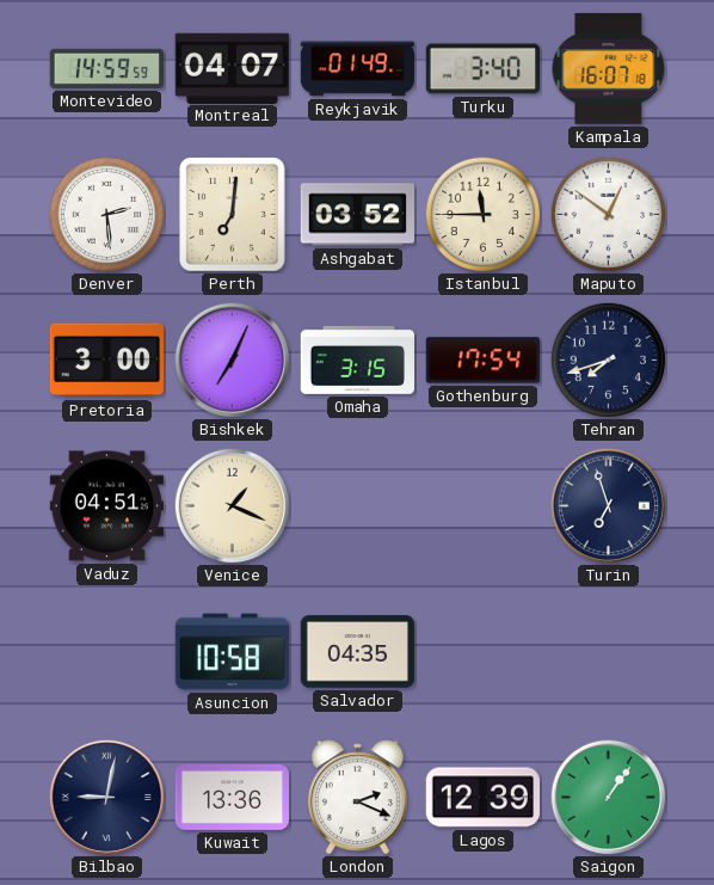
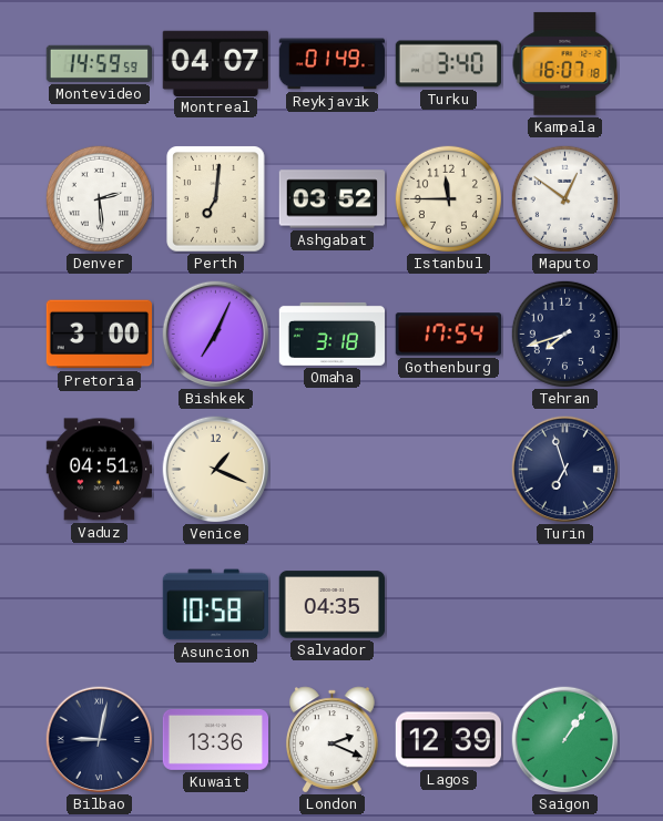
Omaha: 3:15 -> 3:18 (333, 333)
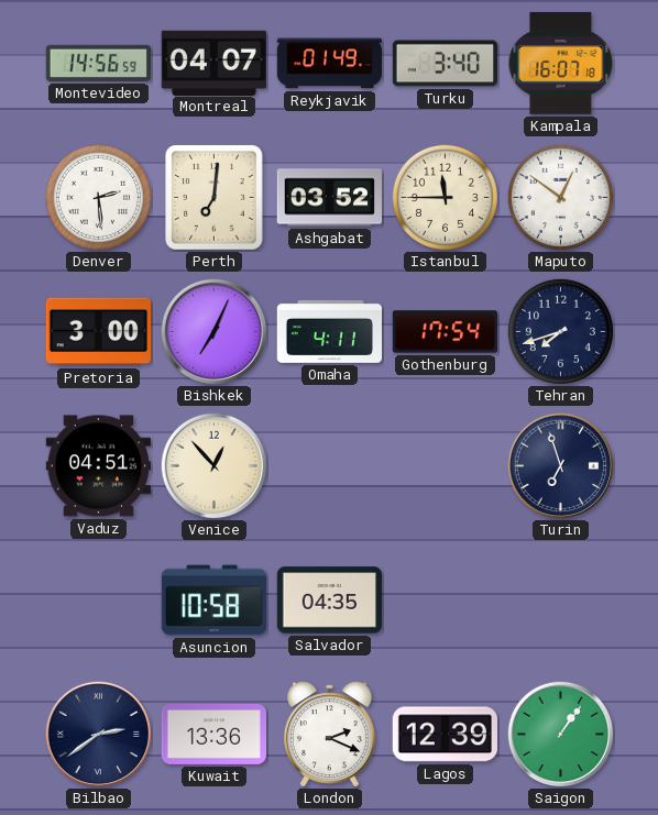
Montevideo: 14:59 -> 14:56 (98, 63)
Omaha: 3:18 -> 4:11 (330, 331)
Venice: 1:19 -> 12:53 (215, 466)
Bilbao: 9:02 -> 2:39 (99, 735)
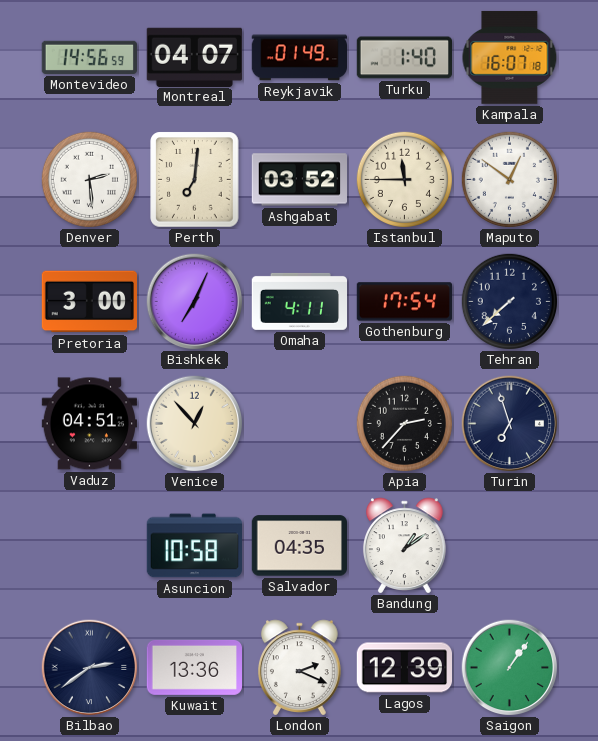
Turku: 3:40 -> 1:40 (404, 58)
Tehran: 7:42 -> 7:38 (509, 301)
Apia: none -> 2:37 (404, 423)
Bandung: none -> 1:09 (404, 546)
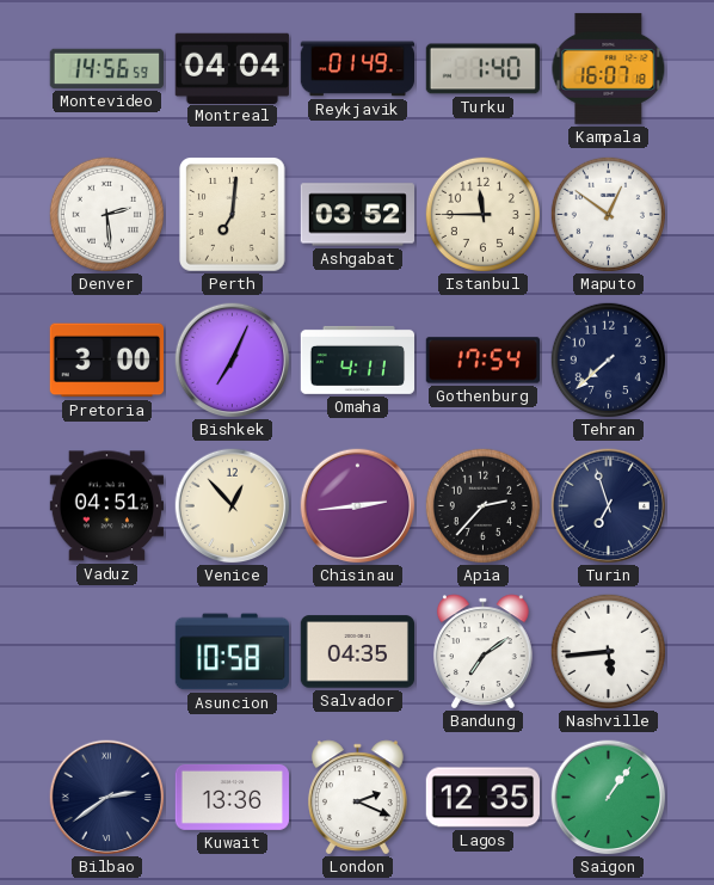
Montreal: 04:07 -> 04:04 (232, 68)
Chisinau: none -> 2:44 (358, 506)
Bandung: 1:09 -> 7:09 (482, 652)
Nashville: none -> 5:44 (608, 651)
Lagos: 12:39 -> 12:35 (482, 798)
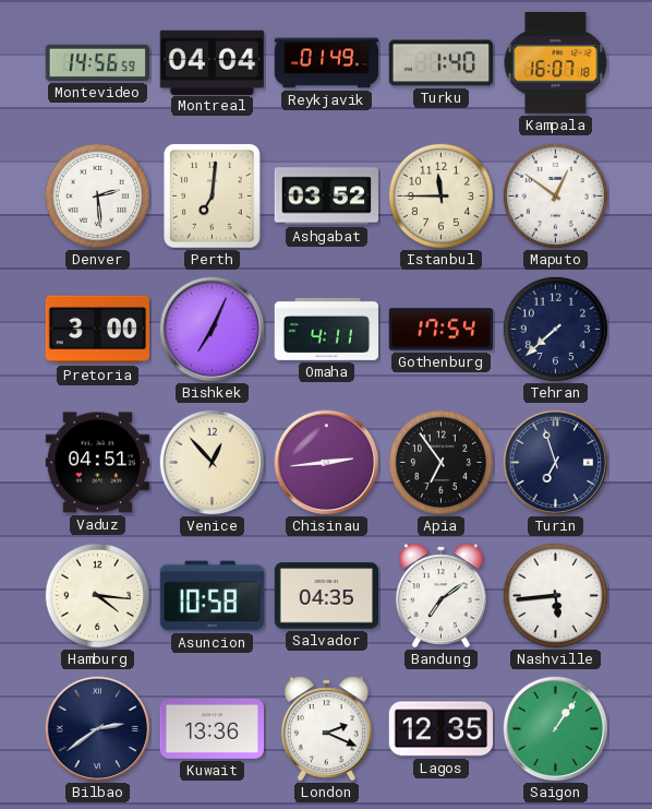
Apia: 2:37 -> 6:54 (440, 462)
Hamburg: none -> 4:16 (97, 595)
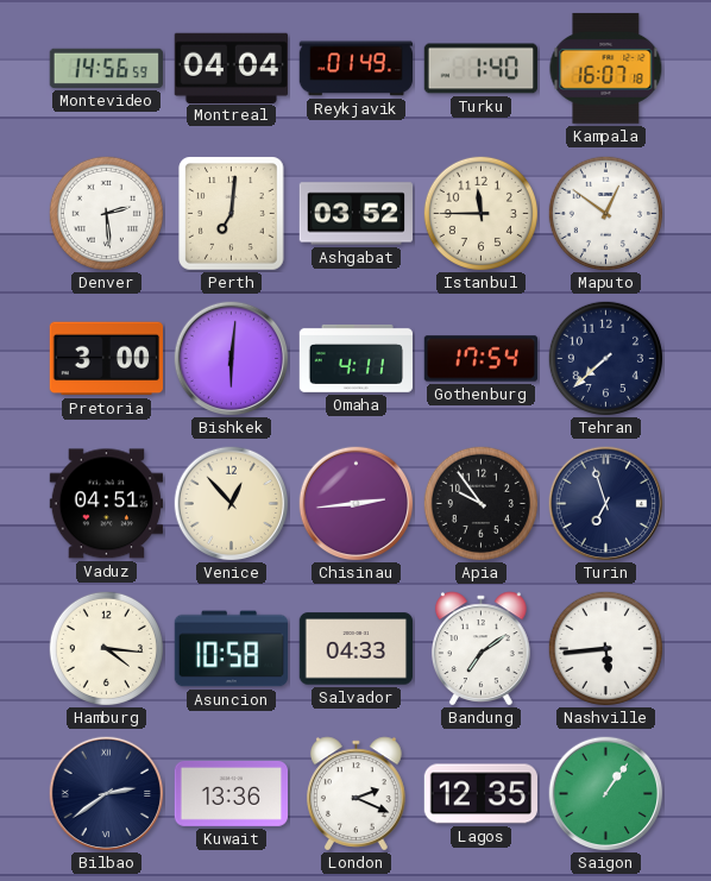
Bishkek: 7:04 -> 6:01 (232, 359)
Apia: 6:54 -> 9:54 (480, 503)
Salvador: 04:35 -> 04:33 (355, 649)
